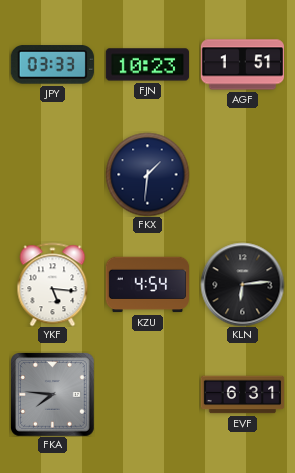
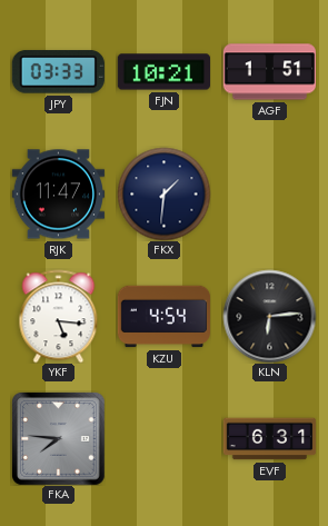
FJN: 10:23 -> 10:21 (163, 72)
RJK: none -> 11:47 (58, 195)
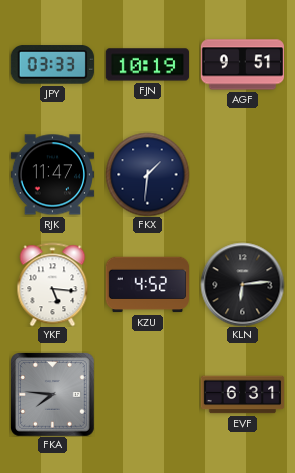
FJN: 10:21 -> 10:19 (147, 65)
AGF: 1:51 -> 9:51 (242, 65)
KZU: 4:54 -> 4:52 (147, 285)
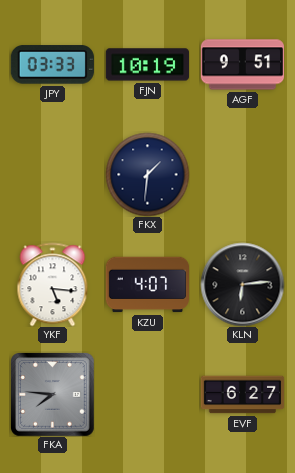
RJK: 11:47 -> none (52, 175)
KZU: 4:52 -> 4:07 (147, 285)
EVF: 6:31 -> 6:27 (242, 395)
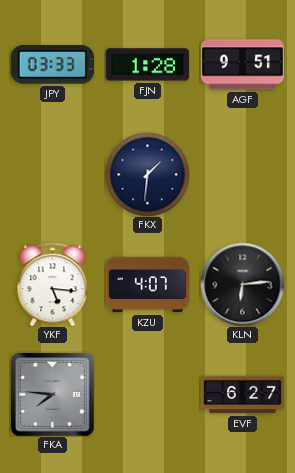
FJN: 10:19 -> 1:28 (147, 65)
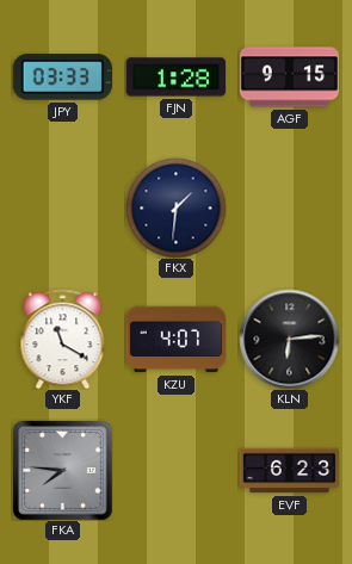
AGF: 9:51 -> 9:15 (289, 78)
YKF: 5:16 -> 11:20 (63, 339)
EVF: 6:27 -> 6:23 (289, 471)
